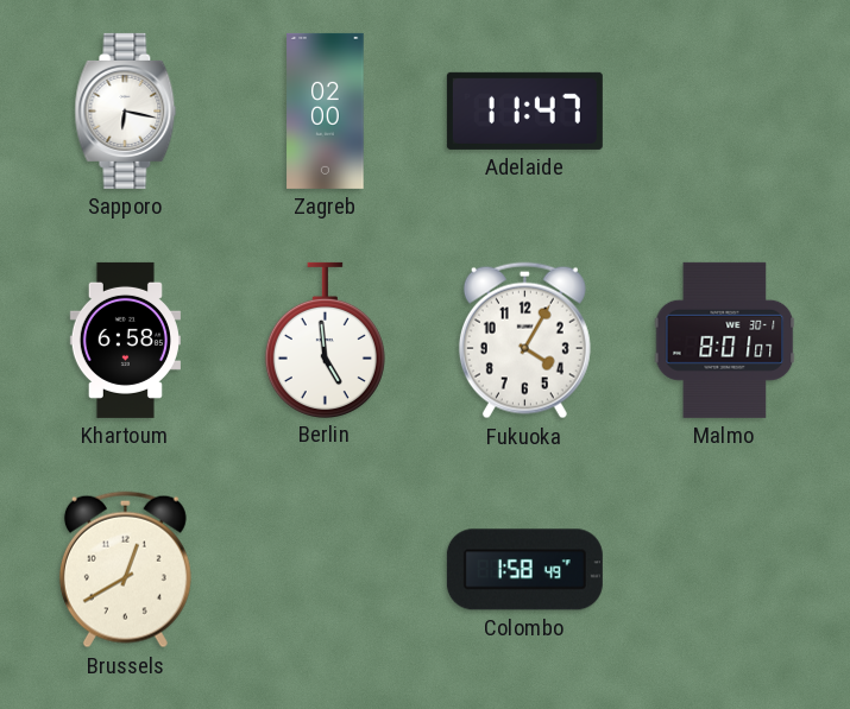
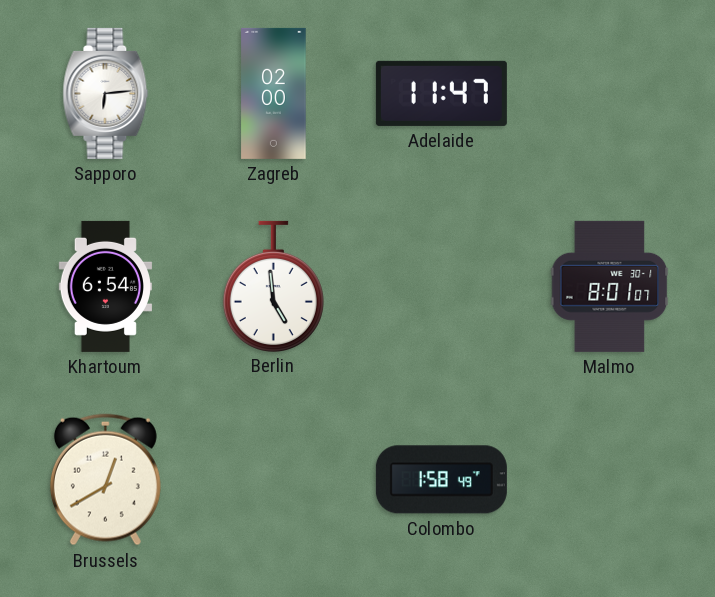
Sapporo: 6:17 -> 6:14 (106, 93)
Khartoum: 6:58 -> 6:54 (105, 286)
Fukuoka: 4:05 -> none (524, 341)
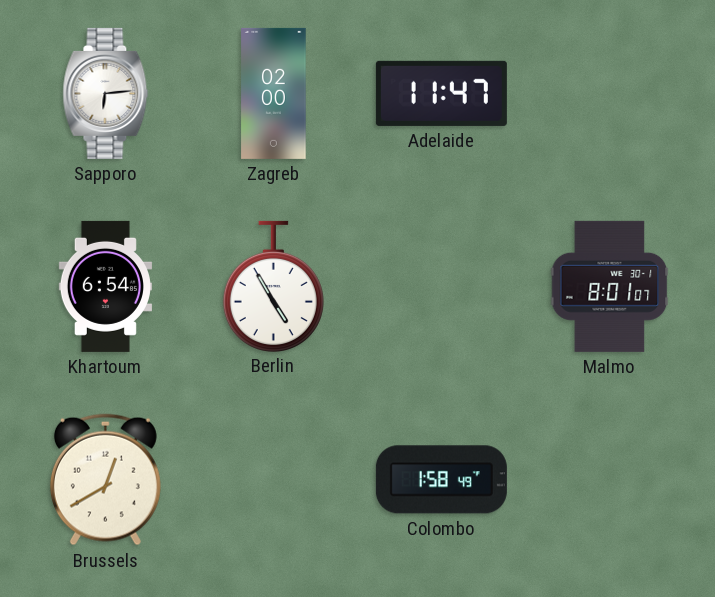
Berlin: 4:59 -> 4:55 (273, 286)
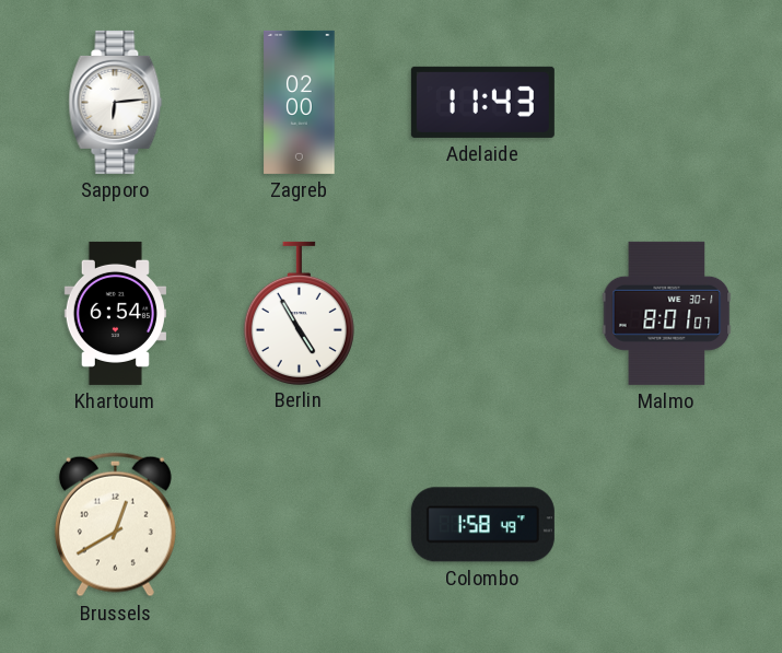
Adelaide: 11:47 -> 11:43 (482, 102)
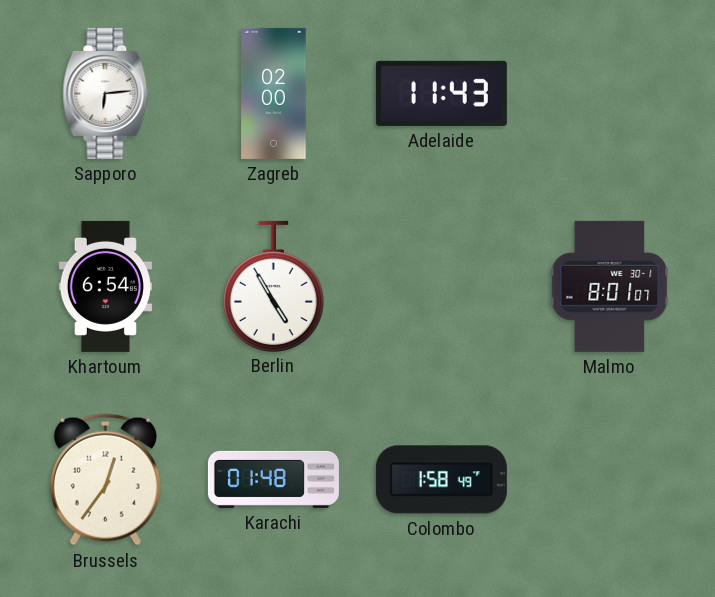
Brussels: 12:40 -> 12:36 (105, 480)
Karachi: none -> 01:48 (273, 479)
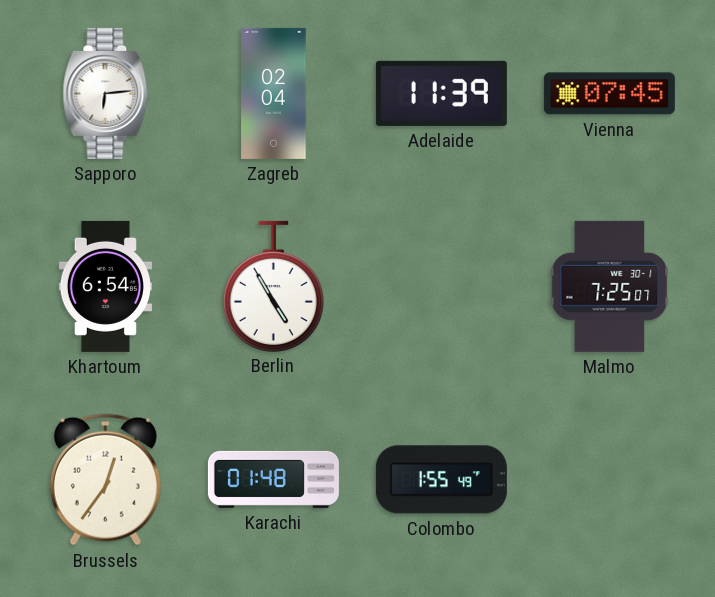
Zagreb: 02:00 -> 02:04 (274, 93)
Adelaide: 11:43 -> 11:39 (441, 93)
Vienna: none -> 07:45 (609, 94)
Malmo: 8:01 -> 7:25 (610, 286)
Colombo: 1:58 -> 1:55 (441, 480)
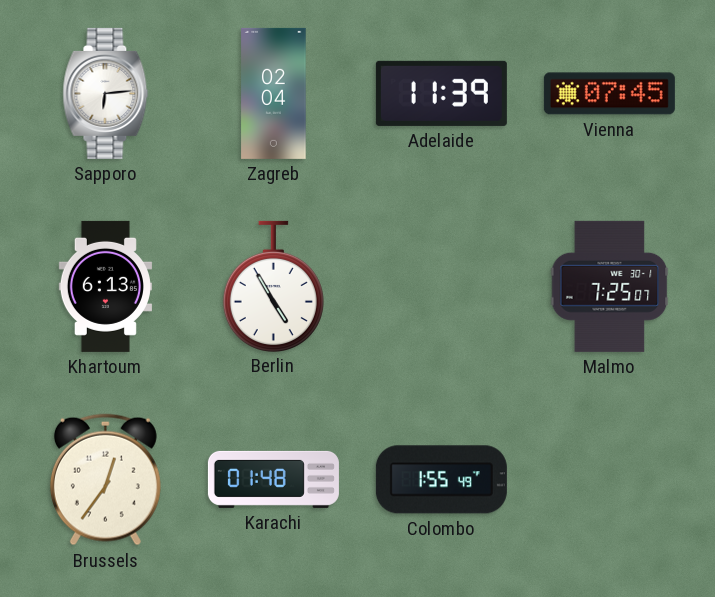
Khartoum: 6:54 -> 6:13 (105, 286)
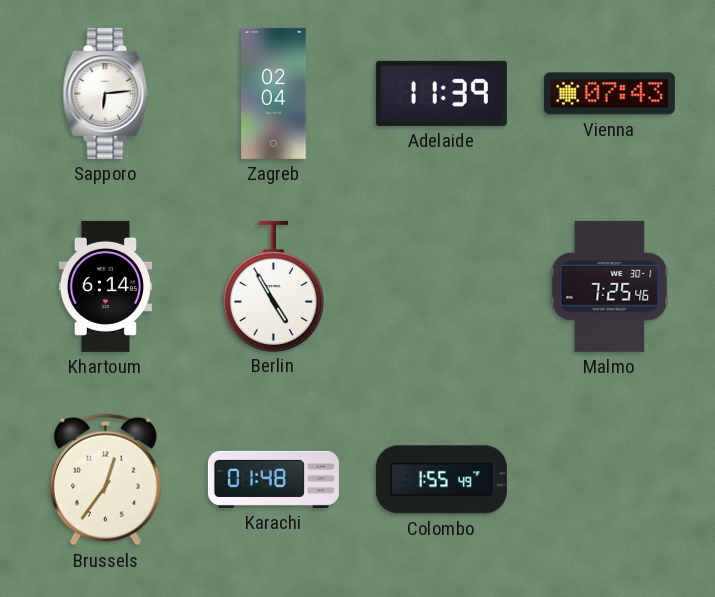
Vienna: 07:45 -> 07:43 (609, 94)
Khartoum: 6:13 -> 6:14 (105, 286)
Malmo: 7:25:07 -> 7:25:46 (610, 286)
